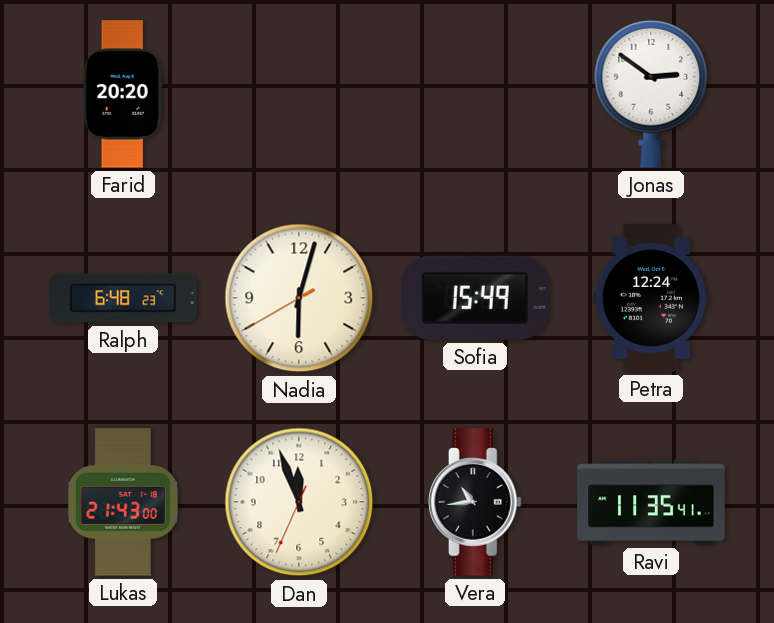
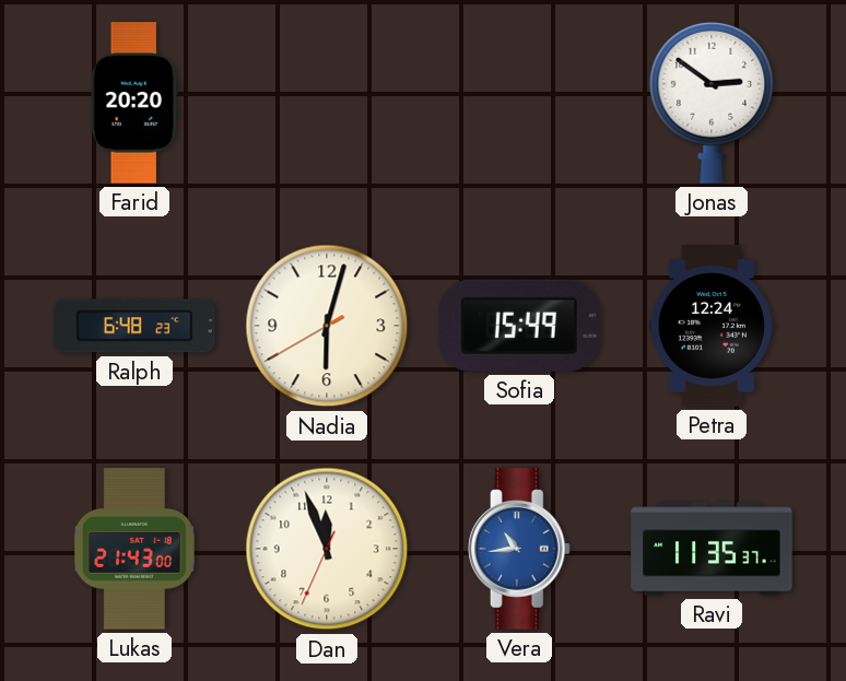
Vera dial: black -> blue (520, 549)
Ravi: 11:35:41 -> 11:35:37 (712, 549)
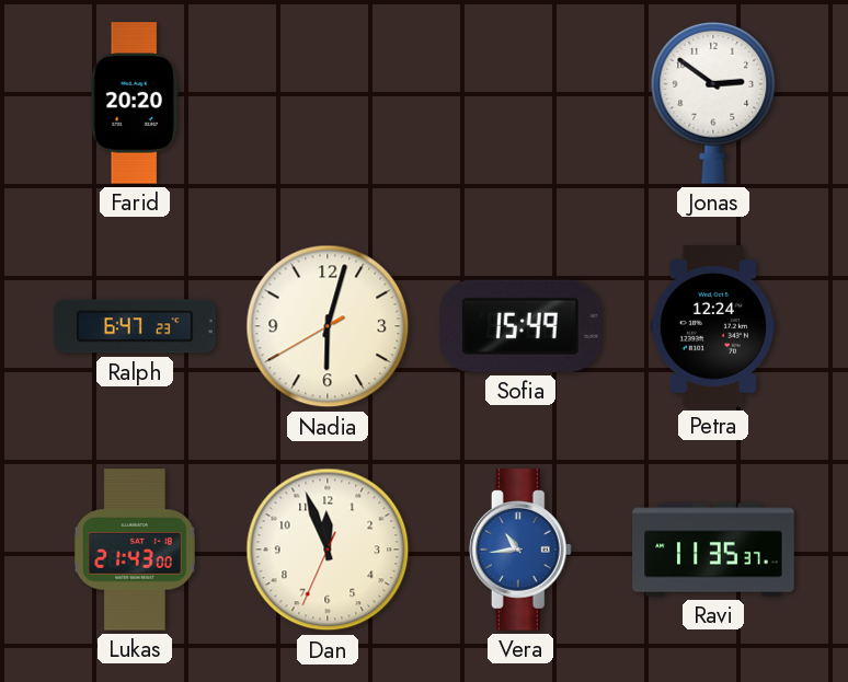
Ralph: 6:48 -> 6:47 (135, 326)
